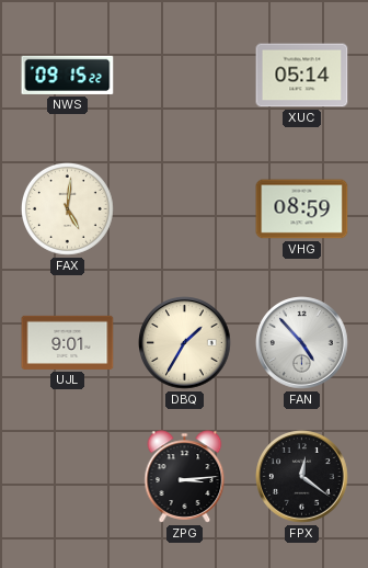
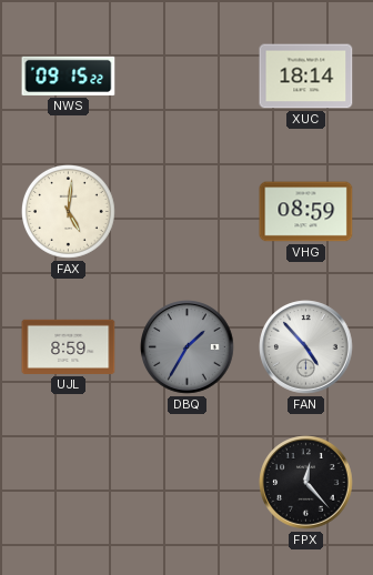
XUC: 05:14 -> 18:14 (306, 77)
UJL: 9:01 -> 8:59 (69, 346)
DBQ dial: cream -> grey (188, 347)
ZPG: 3:14 -> none (185, 477)
FPX: 12:21 -> 12:23 (306, 483)
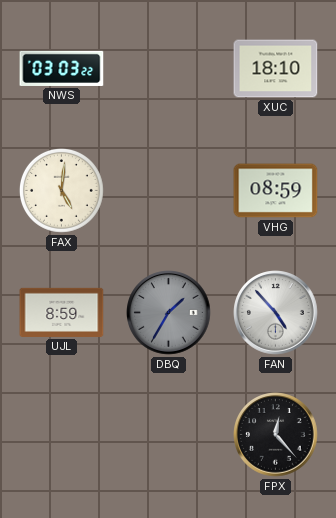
NWS: 09:15 -> 03:03 (62, 68)
XUC: 18:14 -> 18:10 (276, 69)
